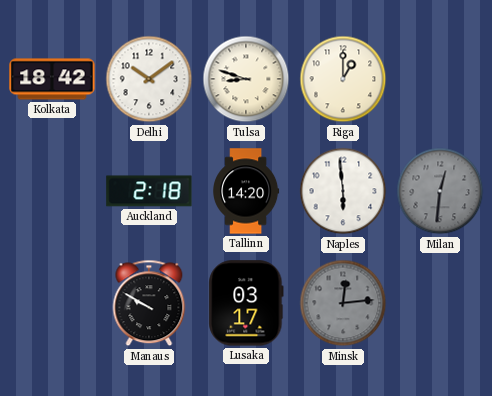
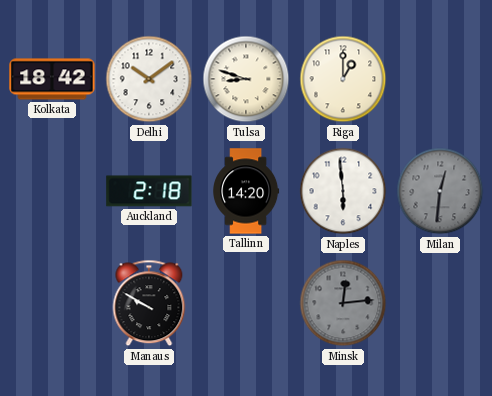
Lusaka: 03:17 -> none (246, 303)
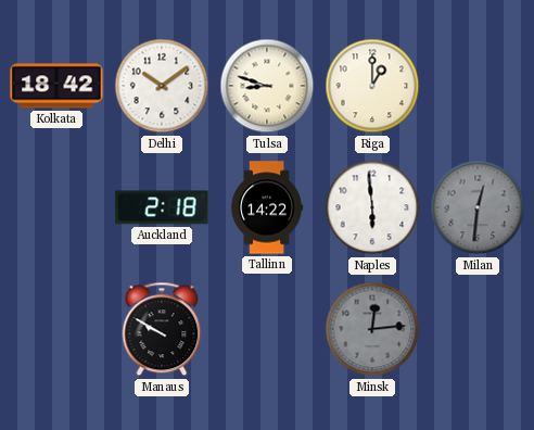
Tallinn: 14:20 -> 14:22 (268, 207)
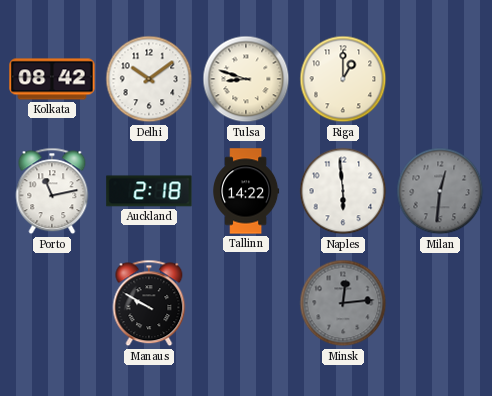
Kolkata: 18:42 -> 08:42 (52, 79)
Porto: none -> 11:13 (52, 191)
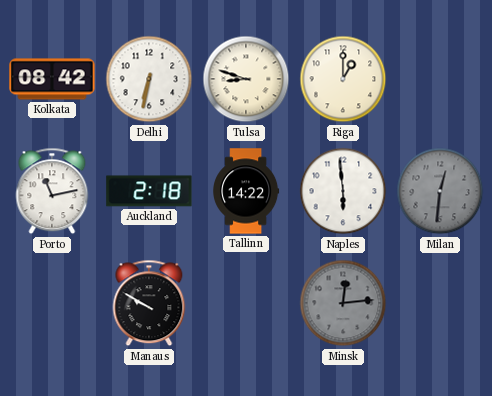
Delhi: 10:09 -> 6:32 (149, 79)
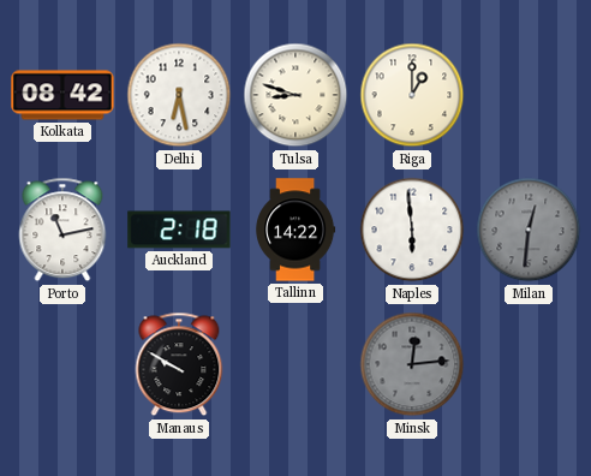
Delhi: 6:32 -> 6:28 (179, 95)
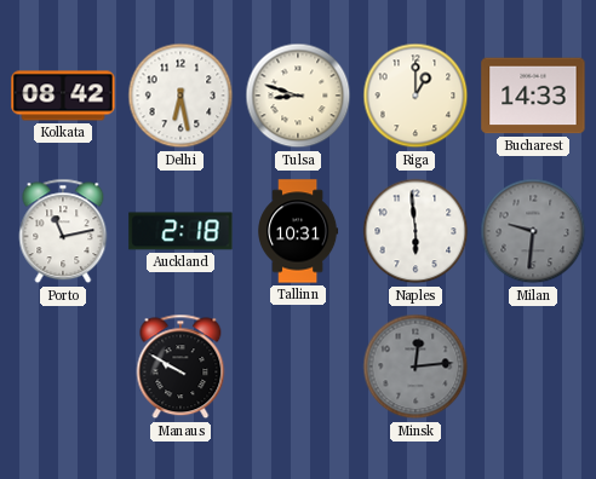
Bucharest: none -> 14:33 (533, 96)
Tallinn: 14:22 -> 10:31 (299, 231)
Milan: 12:31 -> 9:31 (533, 231)
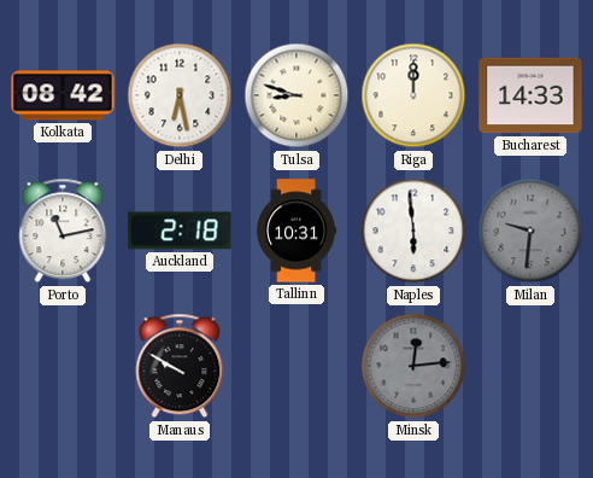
Riga: 1:00 -> 12:00 (413, 95)
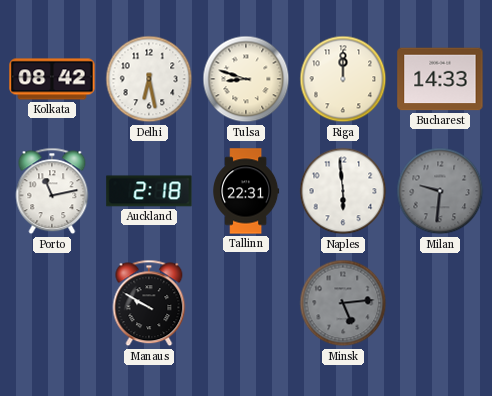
Tallinn: 10:31 -> 22:31 (247, 191)
Minsk: 12:14 -> 5:14 (343, 303)
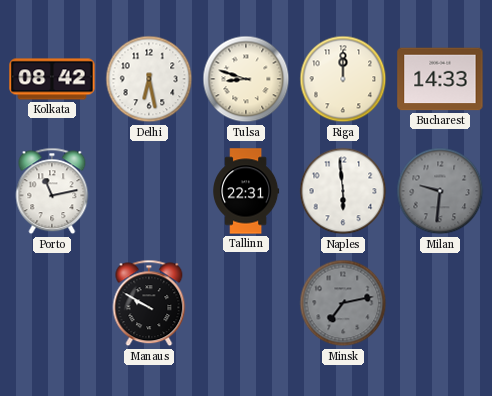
Auckland: 2:18 -> none (149, 191)
Minsk: 5:14 -> 7:13 (343, 303)
